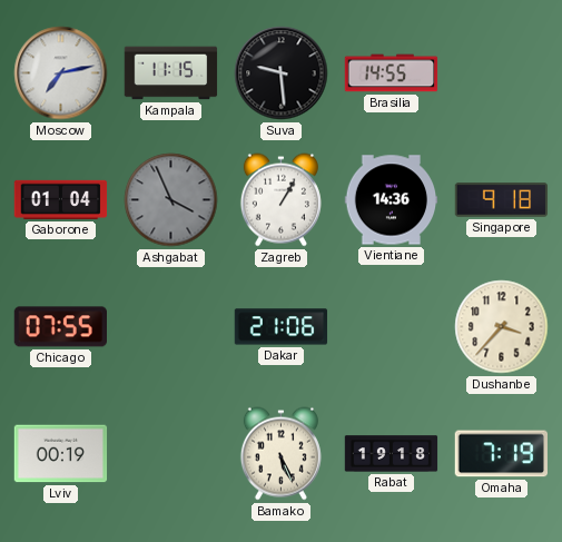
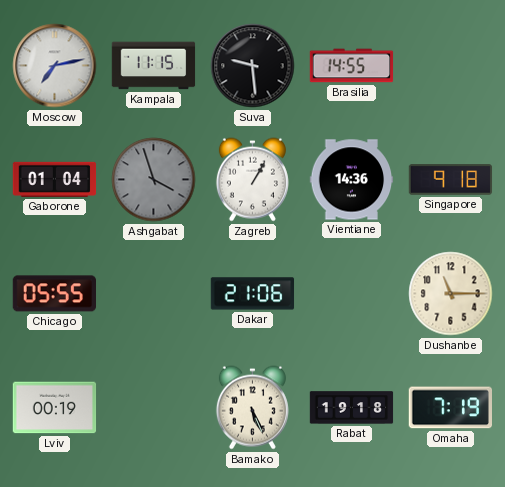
Ashgabat: 3:56 -> 3:57 (154, 180)
Chicago: 07:55 -> 05:55 (54, 294)
Dushanbe: 3:37 -> 11:15 (451, 294)
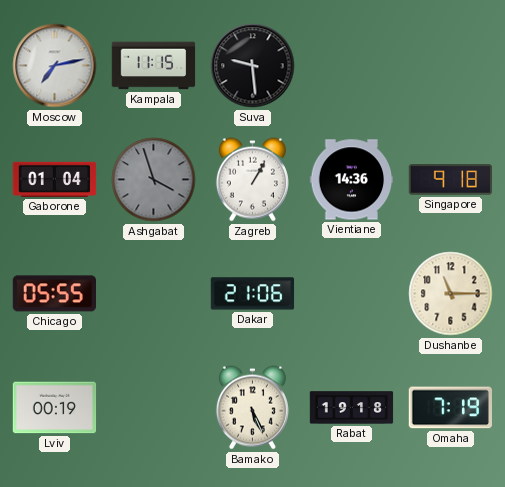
Brasilia: 14:55 -> none (352, 66)
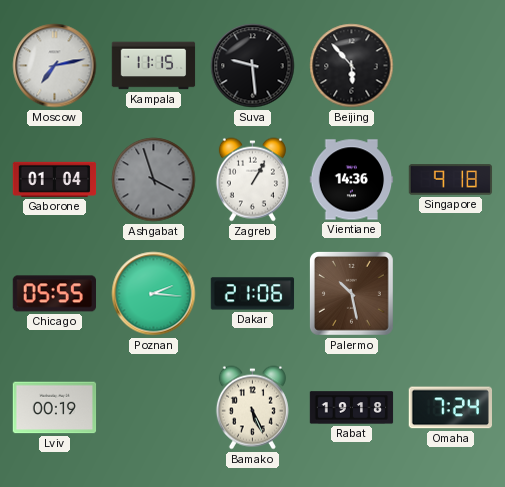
Beijing: none -> 5:53 (352, 66)
Poznan: none -> 2:16 (154, 294)
Palermo: none -> 10:28 (351, 293)
Dushanbe: 11:15 -> none (451, 294)
Omaha: 7:19 -> 7:24 (450, 408)
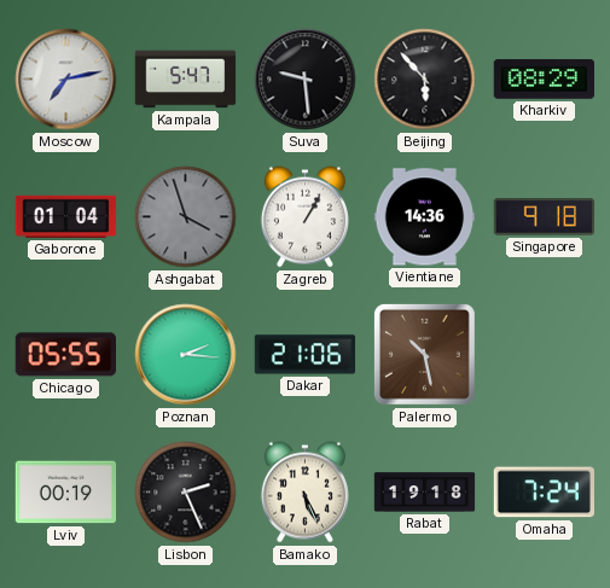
Kampala: 11:15 -> 5:47 (186, 80)
Kharkiv: none -> 08:29 (544, 80)
Lisbon: none -> 2:26 (186, 493)
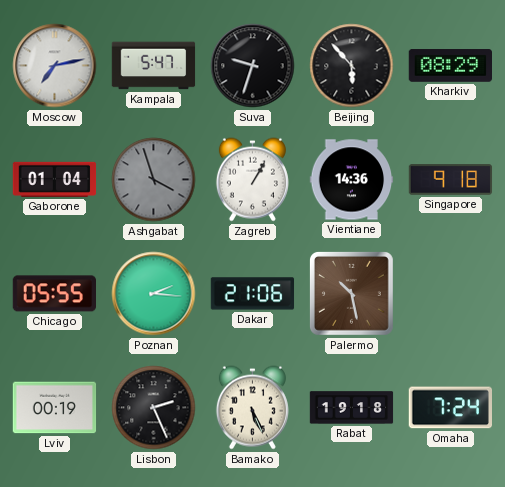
Suva: 9:29 -> 9:33 (253, 66)
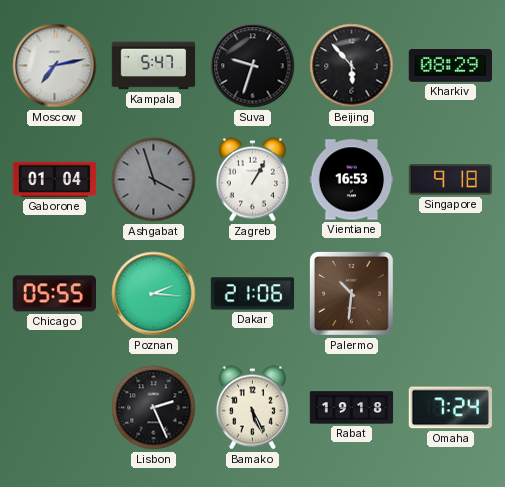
Vientiane: 14:36 -> 16:53 (352, 180)
Palermo: 10:28 -> 10:31 (351, 293)
Lviv: 00:19 -> none (55, 408)
